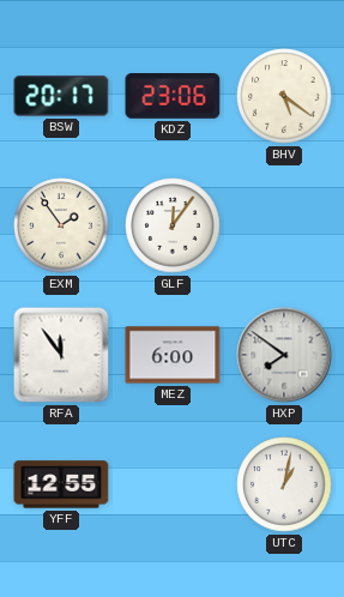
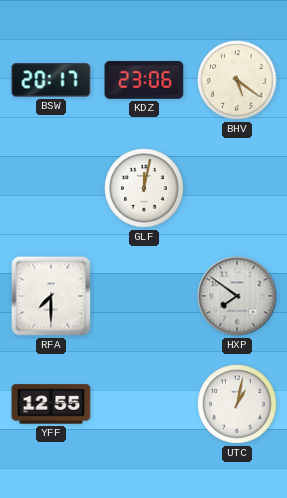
EXM: 1:54 -> none (61, 225)
GLF: 12:06 -> 12:02 (144, 188)
RFA: 11:54 -> 7:30 (51, 296)
MEZ: 6:00 -> none (173, 355)
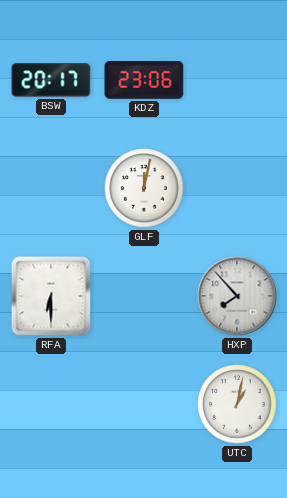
BHV: 5:21 -> none (237, 80)
RFA: 7:30 -> 6:30 (51, 296)
HXP: 7:51 -> 7:53 (237, 296)
YFF: 12:55 -> none (51, 404)
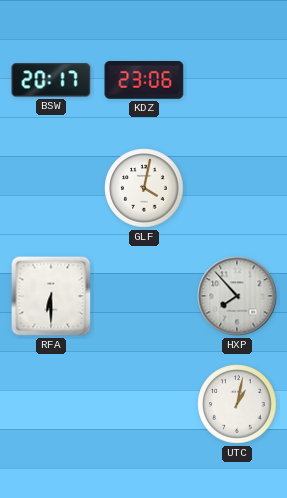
GLF: 12:02 -> 4:02 (144, 188)
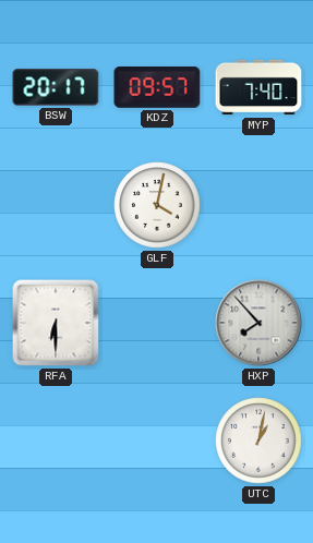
KDZ: 23:06 -> 09:57 (157, 87)
MYP: none -> 7:40 (258, 87)
